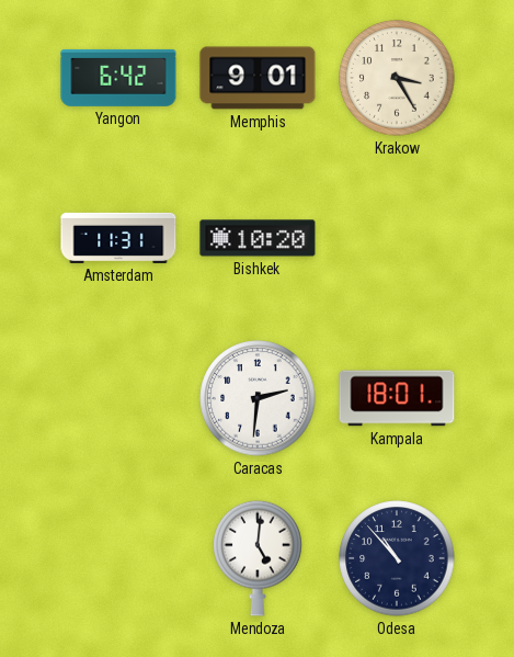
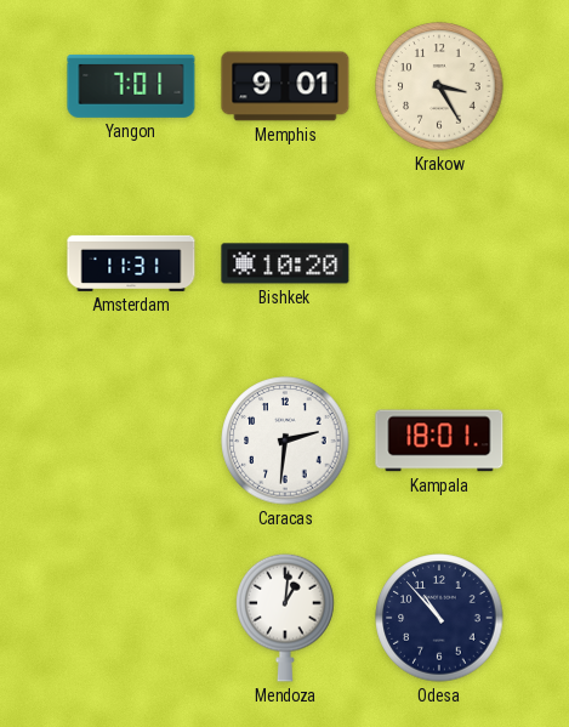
Yangon: 6:42 -> 7:01 (131, 86)
Mendoza: 5:01 -> 1:01 (285, 618)
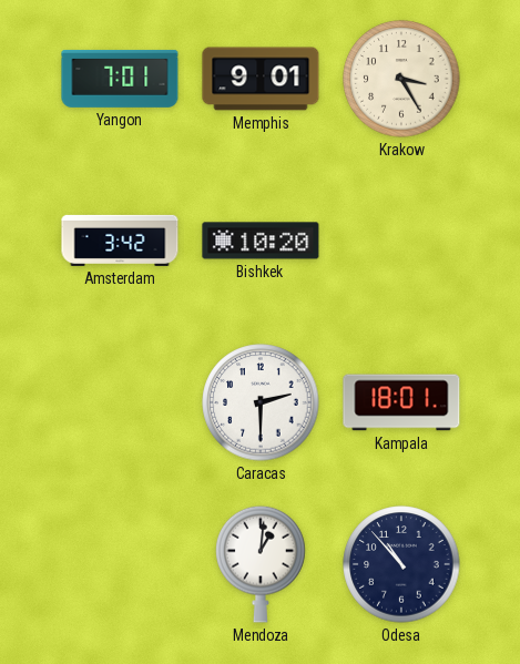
Amsterdam: 11:31 -> 3:42 (120, 241)
Caracas: 2:31 -> 2:30 (261, 402)
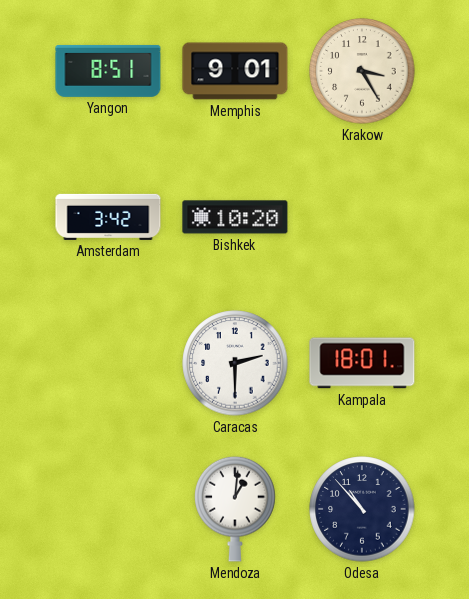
Yangon: 7:01 -> 8:51 (108, 71)
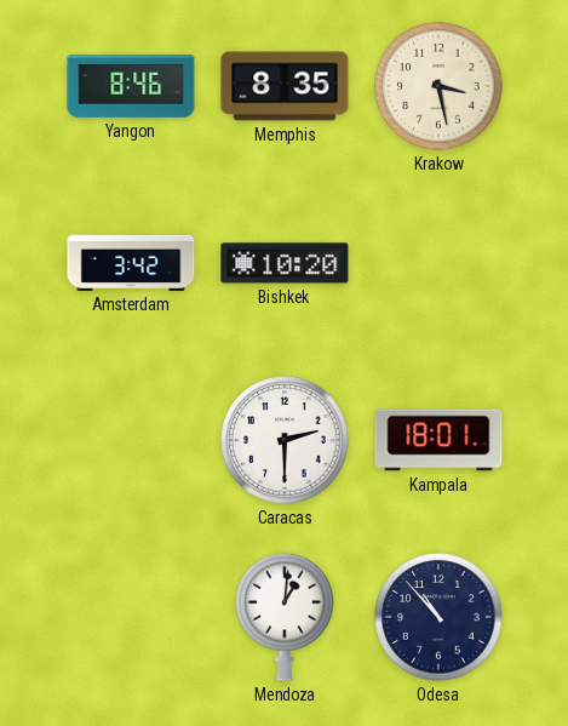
Yangon: 8:51 -> 8:46 (131, 86)
Memphis: 9:01 -> 8:35 (285, 86)
Krakow: 3:25 -> 3:28 (438, 86)
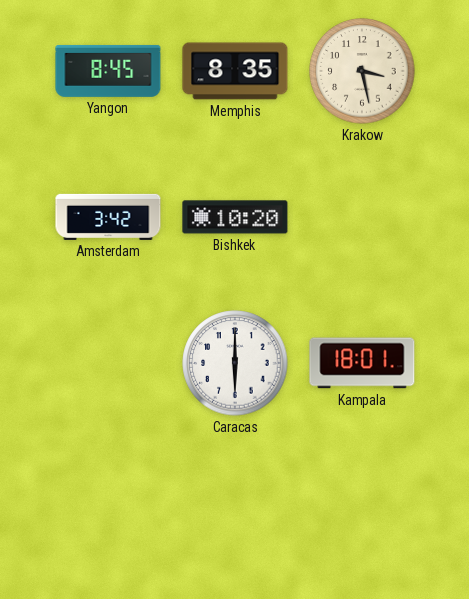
Yangon: 8:46 -> 8:45 (108, 71)
Caracas: 2:30 -> 6:00 (235, 363)
Mendoza: 1:01 -> none (285, 617)
Odesa: 10:53 -> none (438, 617)
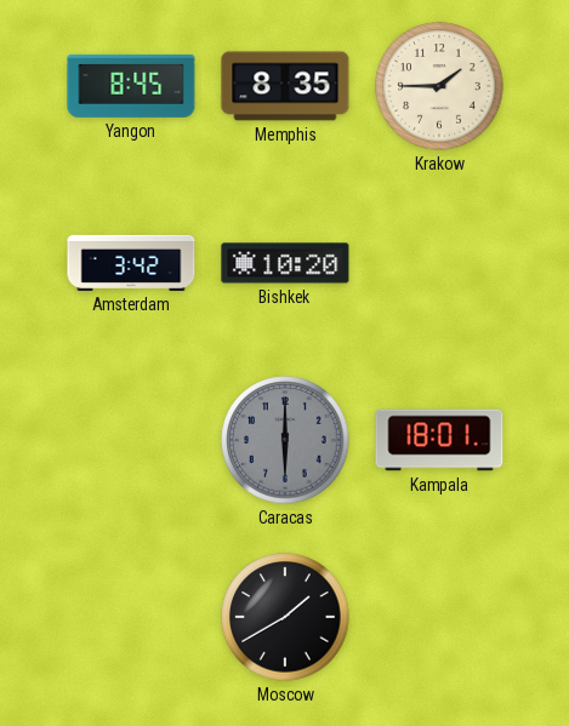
Krakow: 3:28 -> 1:45 (439, 86)
Caracas dial: white -> grey (285, 440)
Moscow: none -> 1:40 (285, 617)
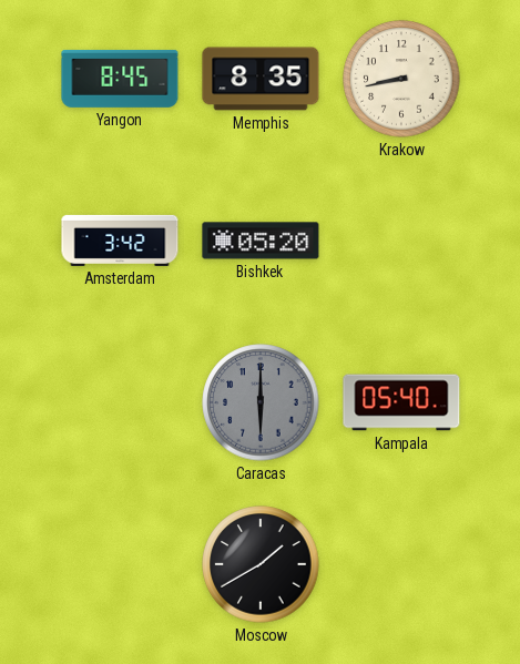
Krakow: 1:45 -> 8:43 (401, 79)
Bishkek: 10:20 -> 05:20 (261, 241)
Kampala: 18:01 -> 05:40 (401, 402)
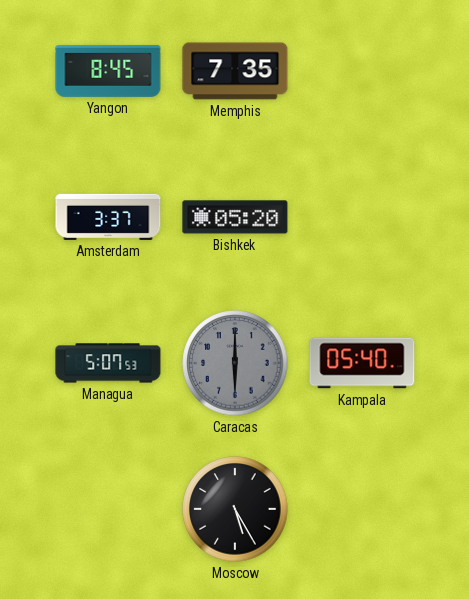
Memphis: 8:35 -> 7:35 (235, 71)
Krakow: 8:43 -> none (401, 79)
Amsterdam: 3:42 -> 3:37 (108, 217)
Managua: none -> 5:07 (108, 363)
Moscow: 1:40 -> 5:25 (235, 509)
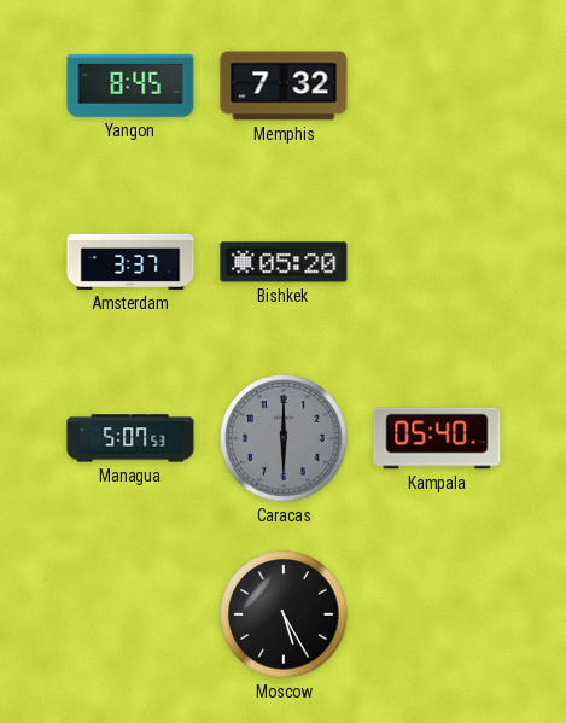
Memphis: 7:35 -> 7:32 (284, 86)
